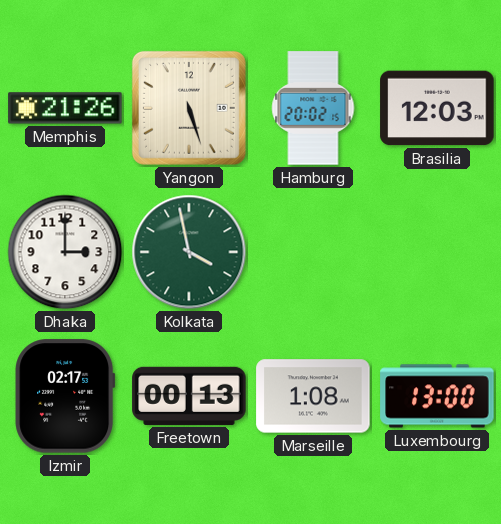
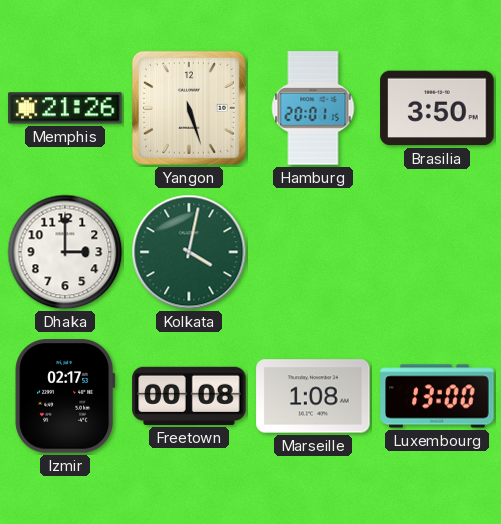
Hamburg: 20:02 -> 20:01 (313, 108)
Brasilia: 12:03 -> 3:50 (437, 108)
Kolkata: 3:58 -> 4:02 (189, 252)
Freetown: 00:13 -> 00:08 (189, 396)
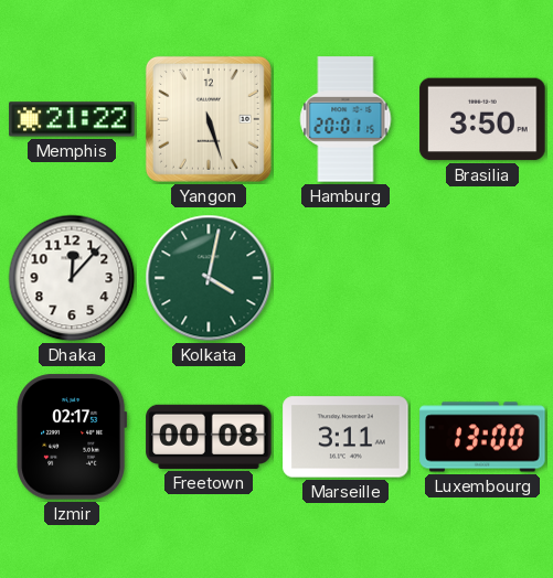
Memphis: 21:26 -> 21:22 (72, 119)
Dhaka: 3:00 -> 12:07 (72, 278)
Marseille: 1:08 -> 3:11 (345, 437)
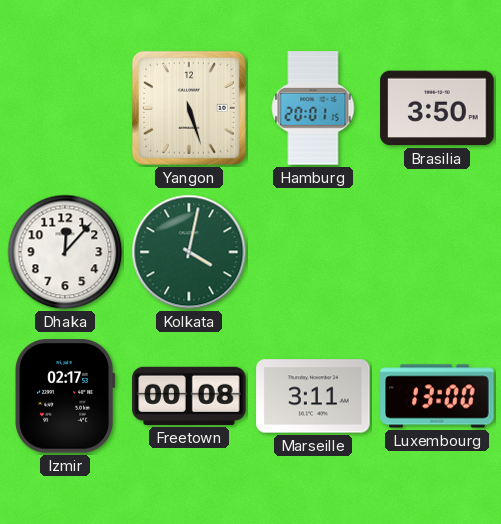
Memphis: 21:22 -> none (72, 119)
